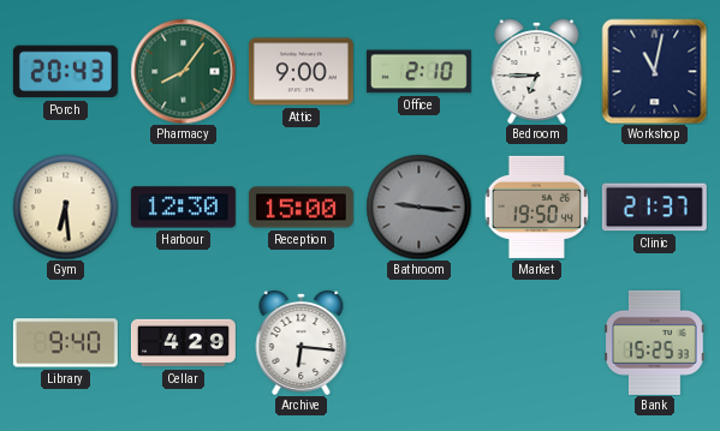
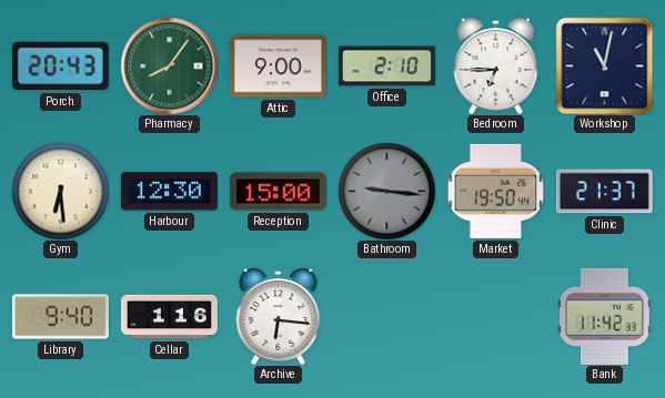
Cellar: 4:29 -> 1:16 (169, 317)
Bank: 15:25 -> 11:42 (605, 316)
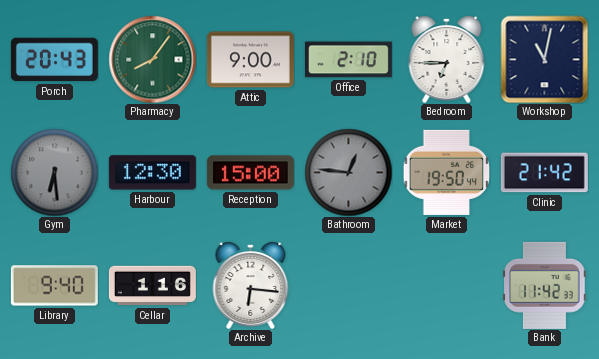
Gym dial: cream -> grey (54, 172)
Bathroom: 9:16 -> 12:46 (348, 172)
Clinic: 21:37 -> 21:42 (544, 173)
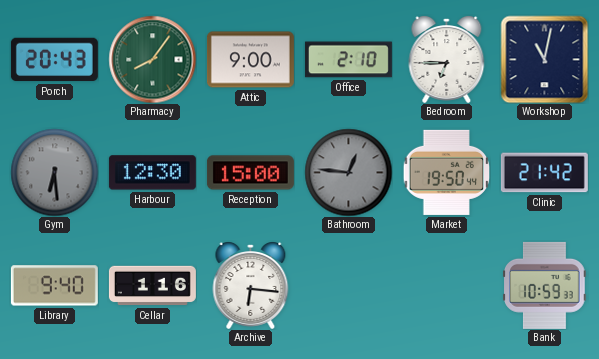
Bank: 11:42 -> 10:59 (545, 285)
